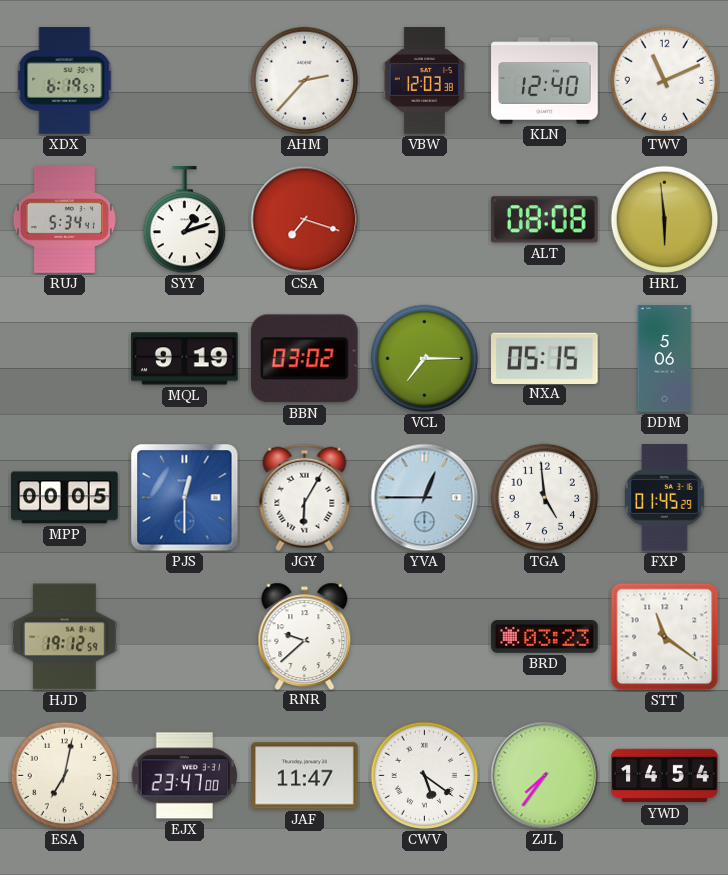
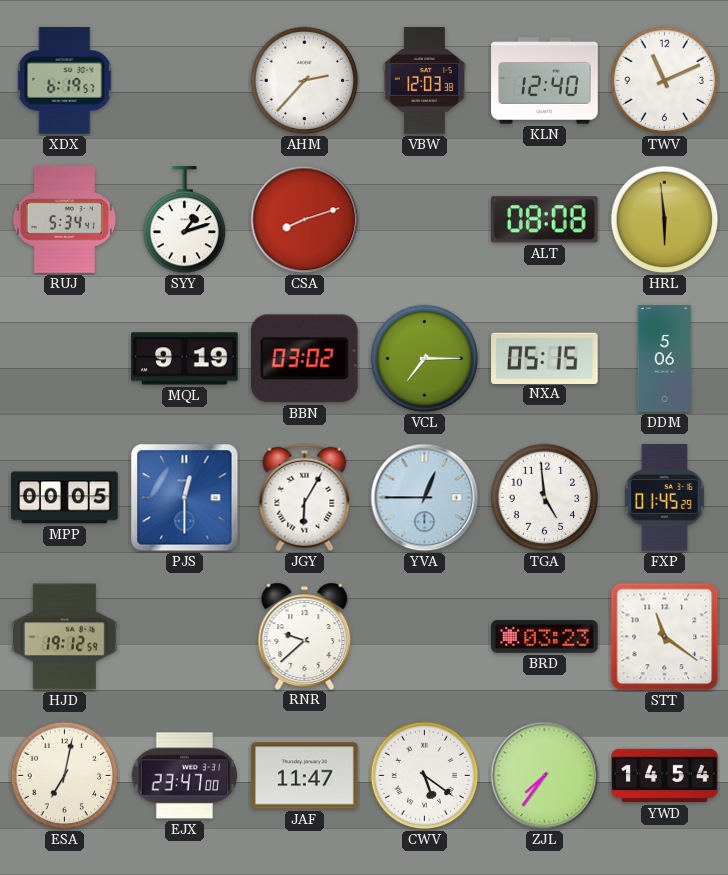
CSA: 7:18 -> 8:12 (305, 220)
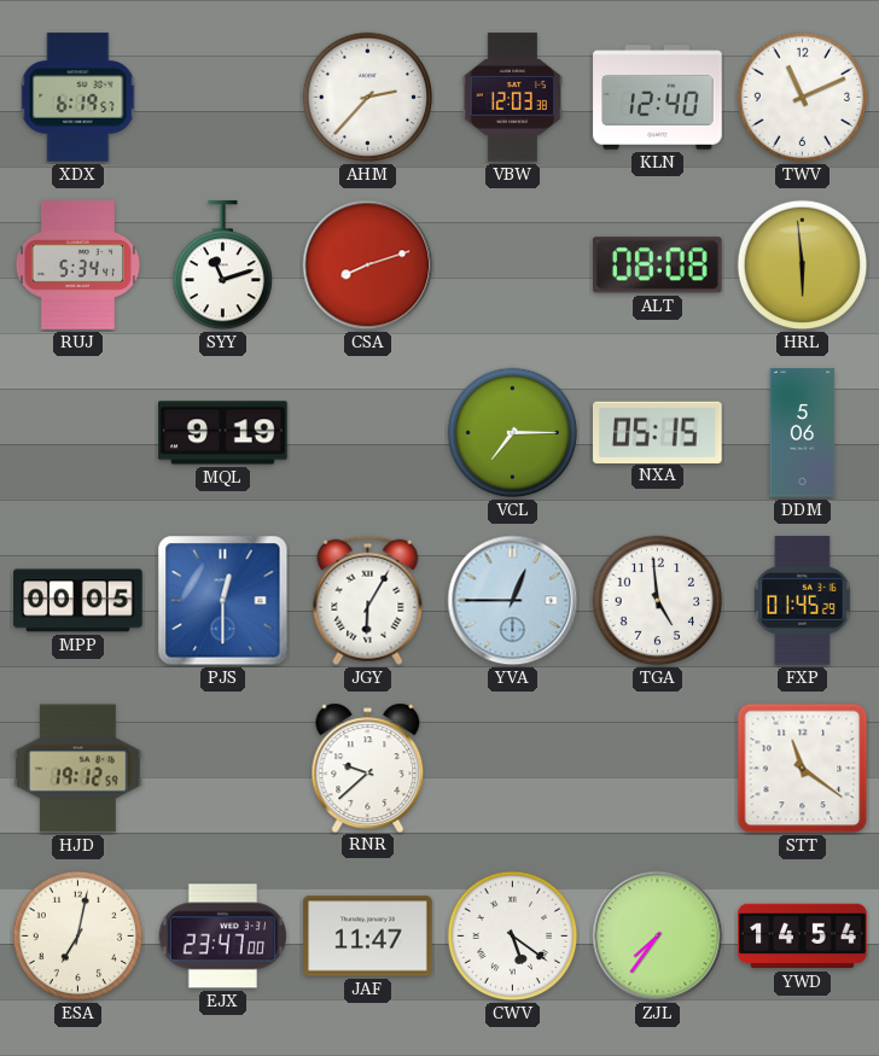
SYY: 1:12 -> 11:12 (222, 266)
BBN: 03:02 -> none (304, 359)
BRD: 03:23 -> none (545, 637)
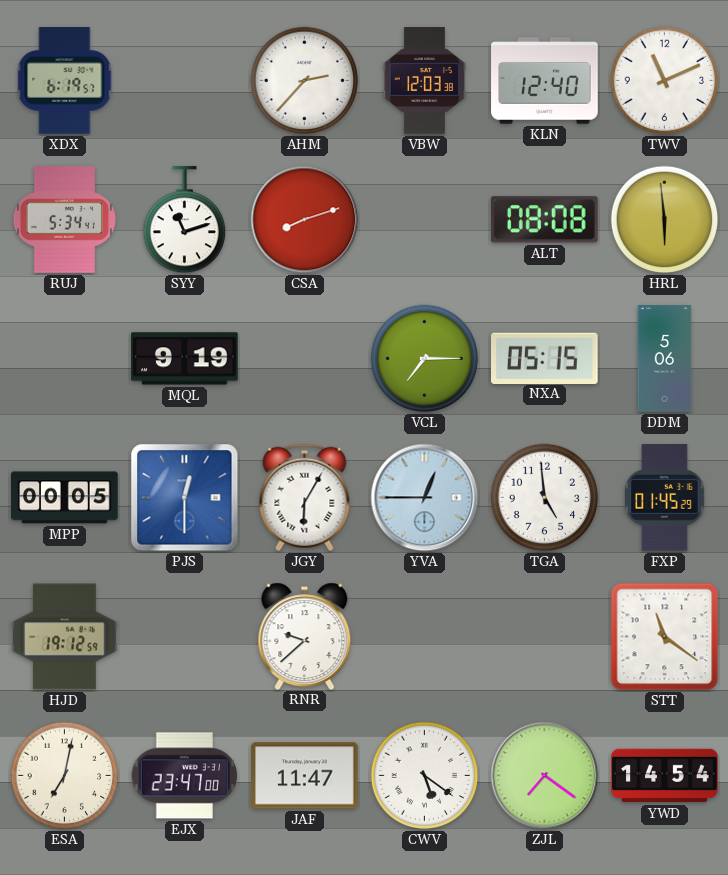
ZJL: 7:36 -> 7:21 (545, 776)
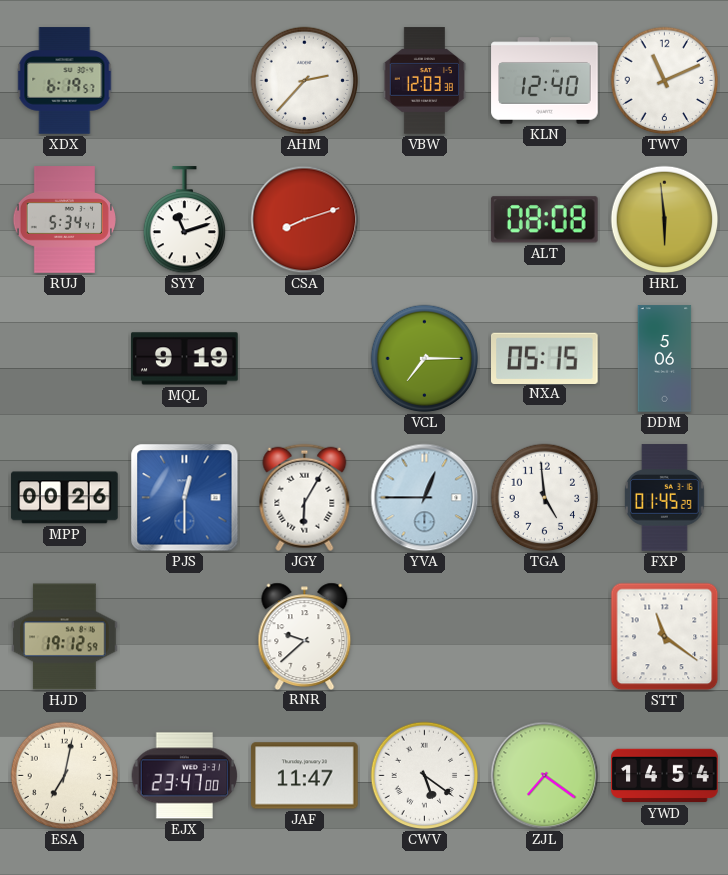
MPP: 00:05 -> 00:26 (65, 498)
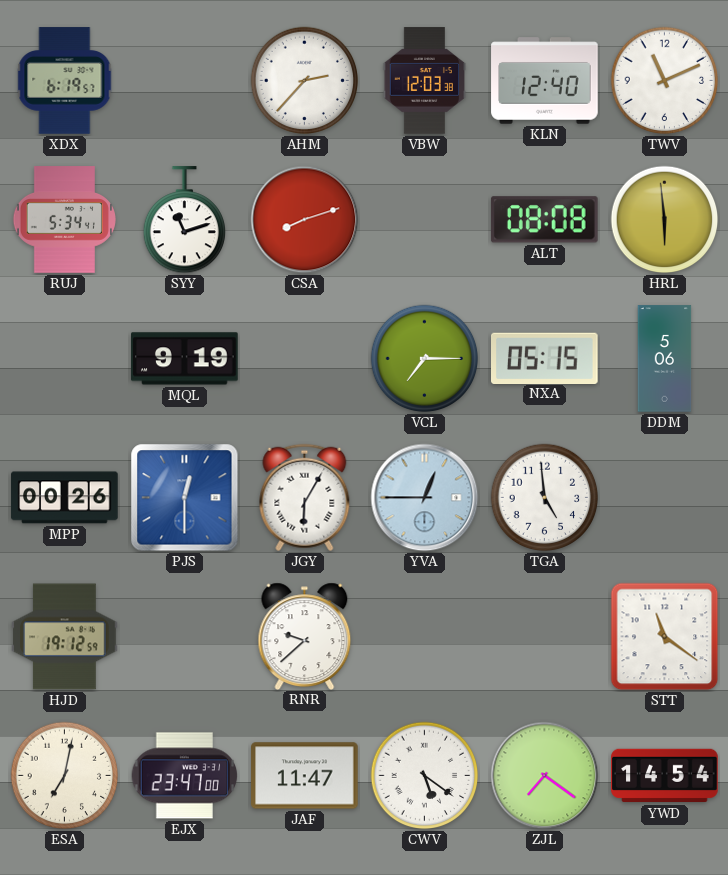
FXP: 01:45 -> none (664, 498)
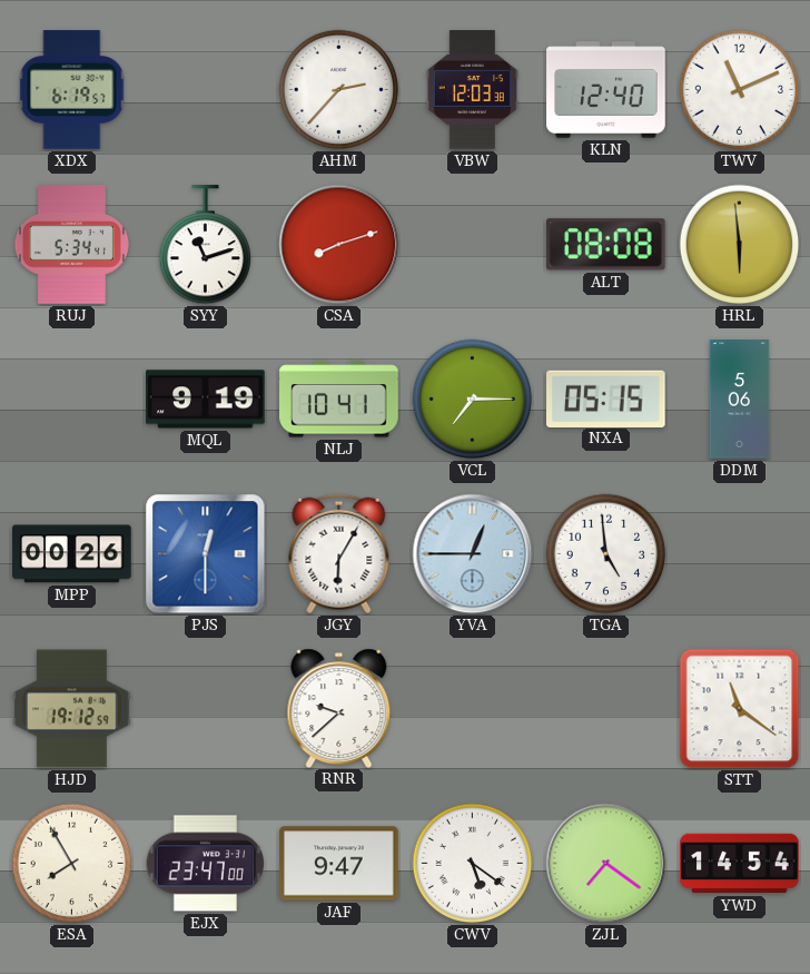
NLJ: none -> 10:41 (339, 400)
ESA: 7:02 -> 7:55 (72, 864)
JAF: 11:47 -> 9:47 (339, 864)
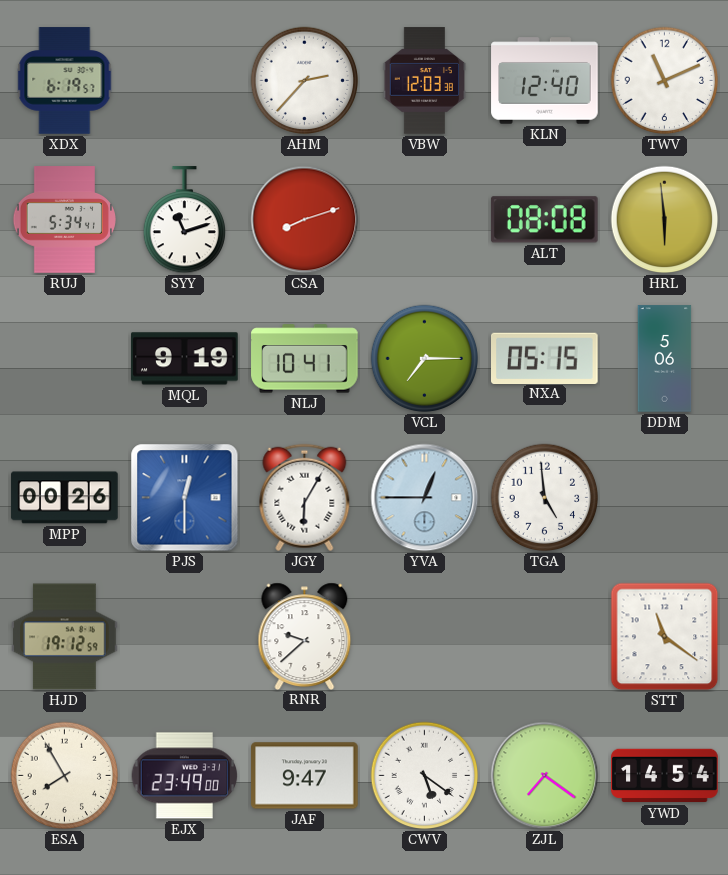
EJX: 23:47 -> 23:49 (185, 776)
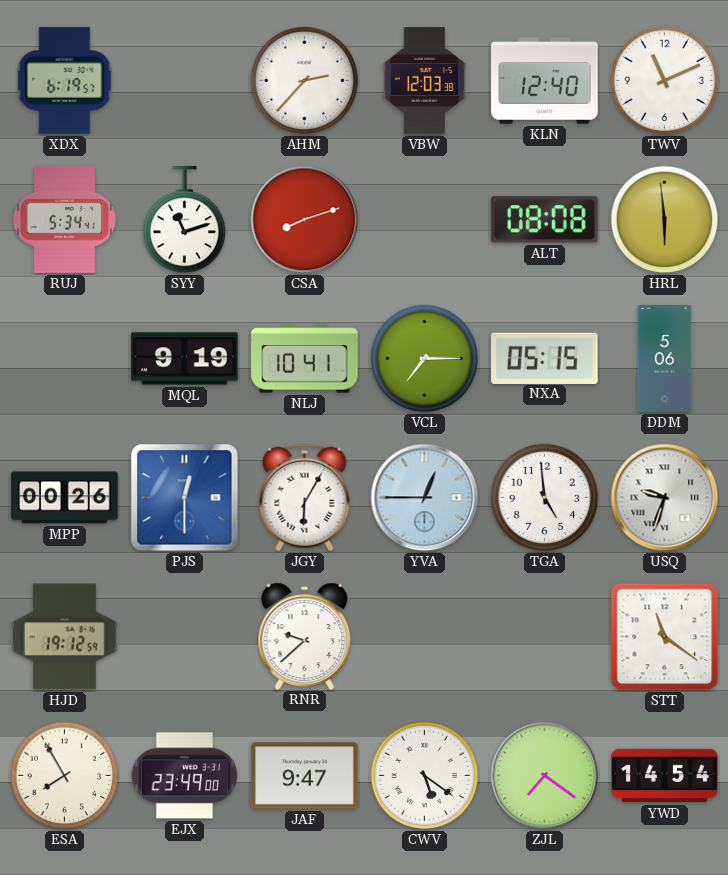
USQ: none -> 9:33 (665, 498)
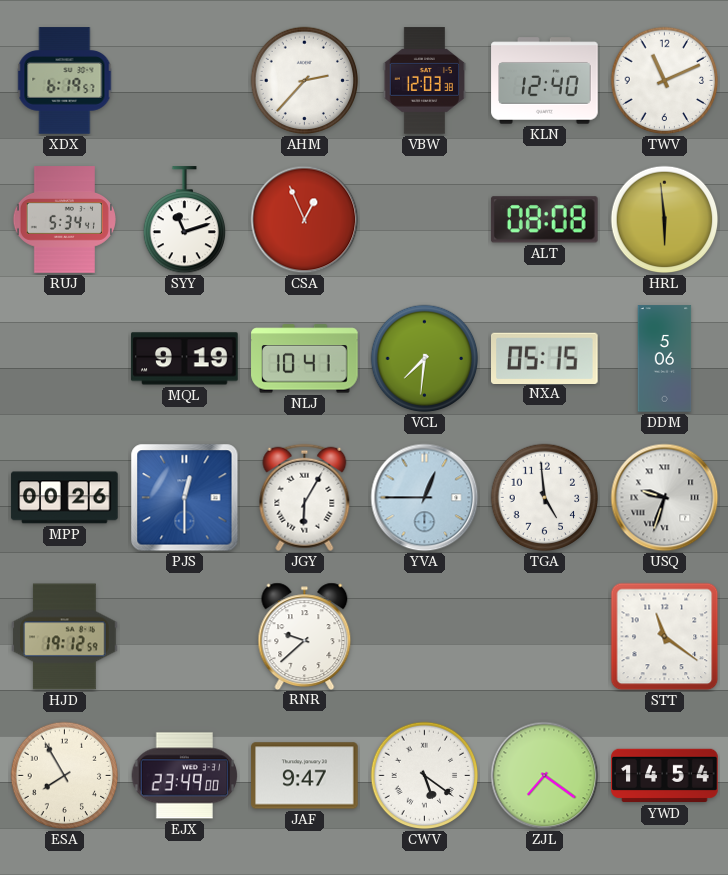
CSA: 8:12 -> 12:56 (305, 220)
VCL: 7:15 -> 7:31 (425, 359)
